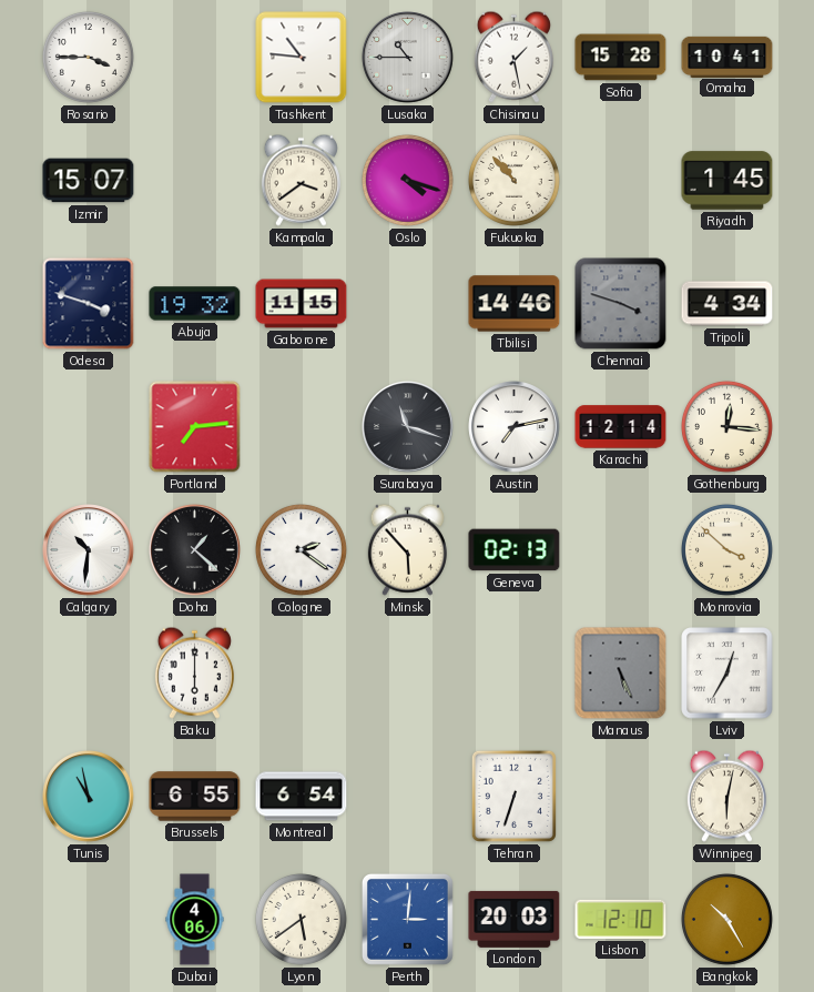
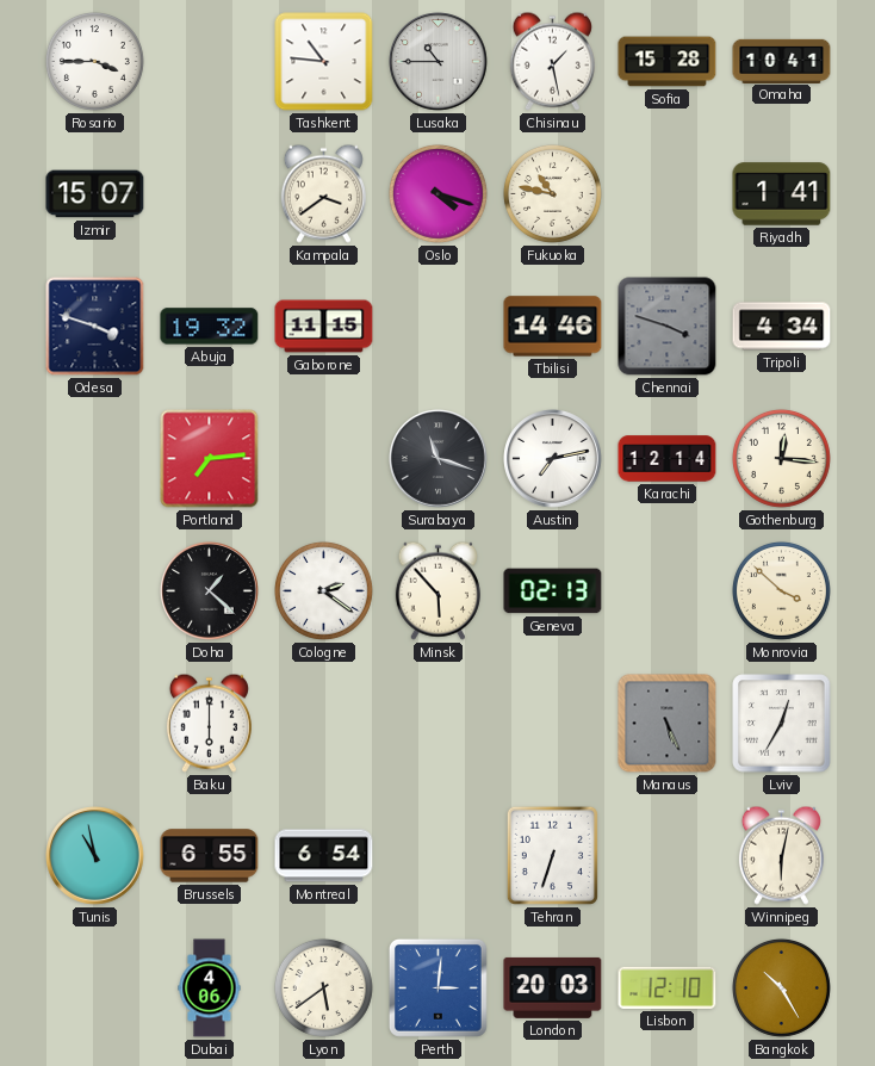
Fukuoka: 10:53 -> 10:47 (552, 193)
Riyadh: 1:45 -> 1:41 (782, 194)
Calgary: 10:31 -> none (89, 550)
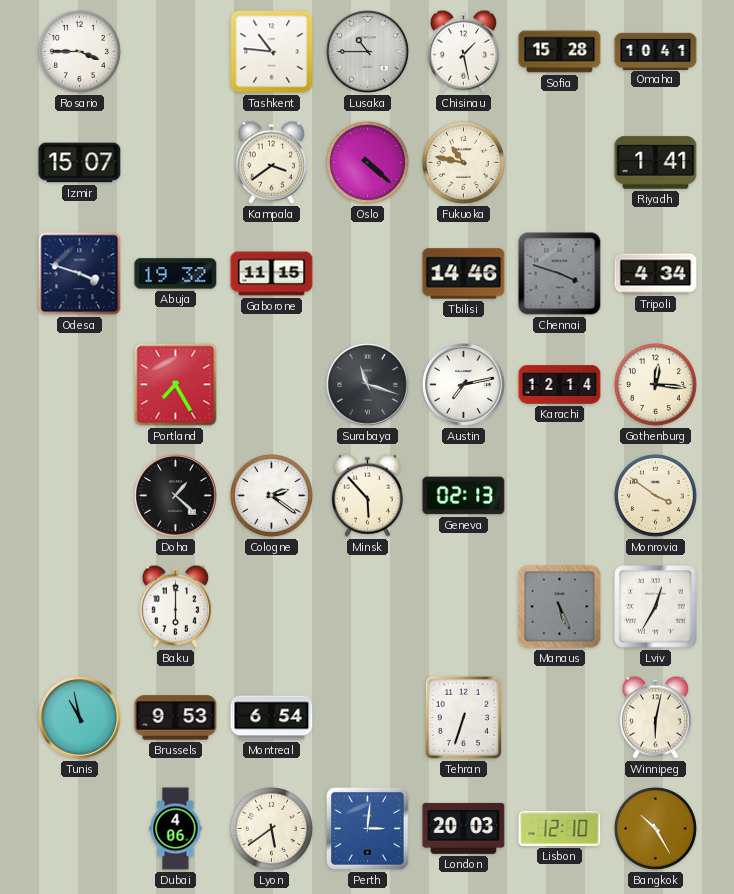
Oslo: 4:18 -> 4:22 (367, 162)
Portland: 7:14 -> 7:25 (176, 385)
Monrovia: 3:52 -> 3:51 (655, 495)
Brussels: 6:55 -> 9:53 (176, 718)
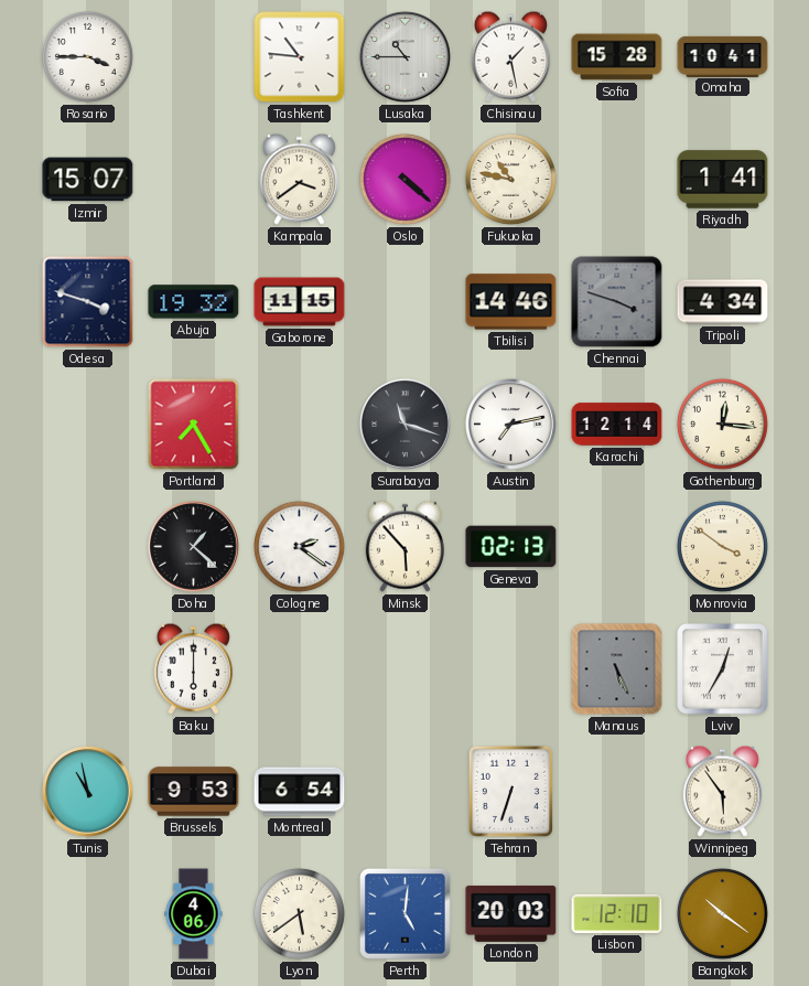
Winnipeg: 6:02 -> 5:54 (722, 791)
Perth: 3:01 -> 5:01 (404, 913)
Bangkok: 10:25 -> 10:21 (722, 913)
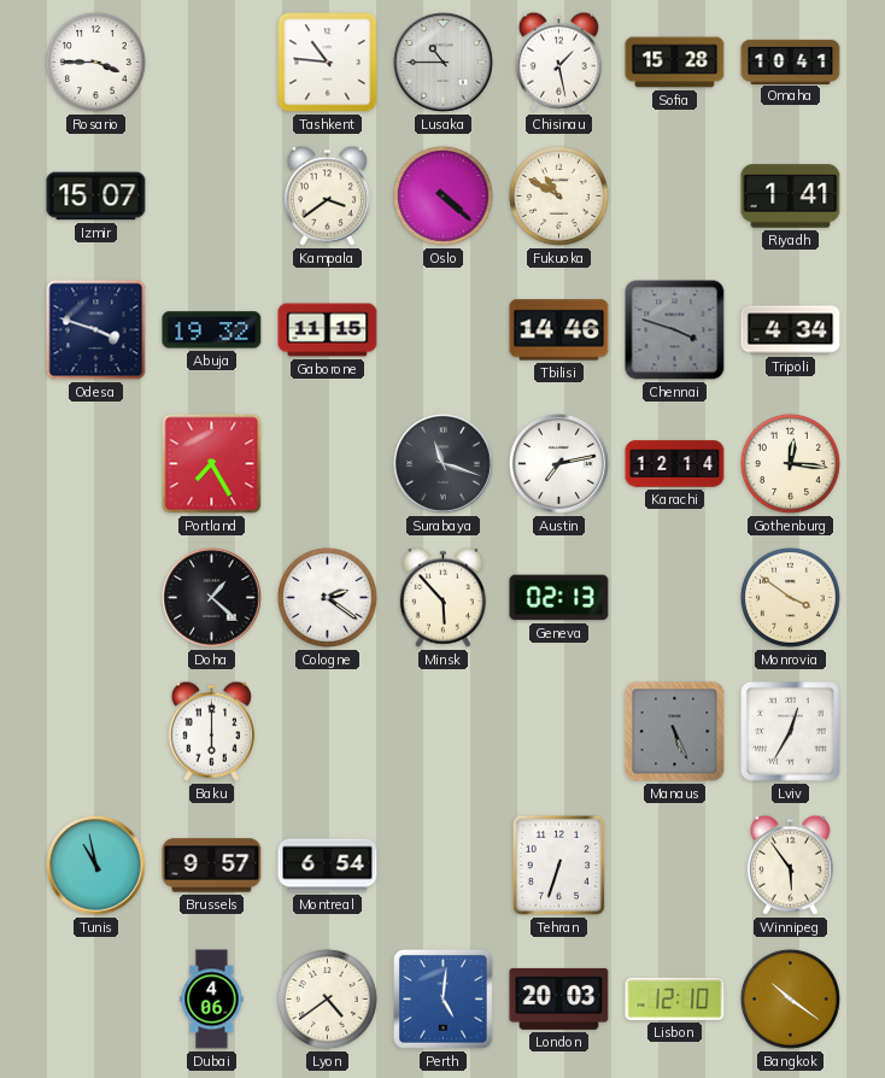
Fukuoka: 10:47 -> 10:50 (558, 195)
Brussels: 9:53 -> 9:57 (212, 866)
Lyon: 5:39 -> 4:39 (327, 998)
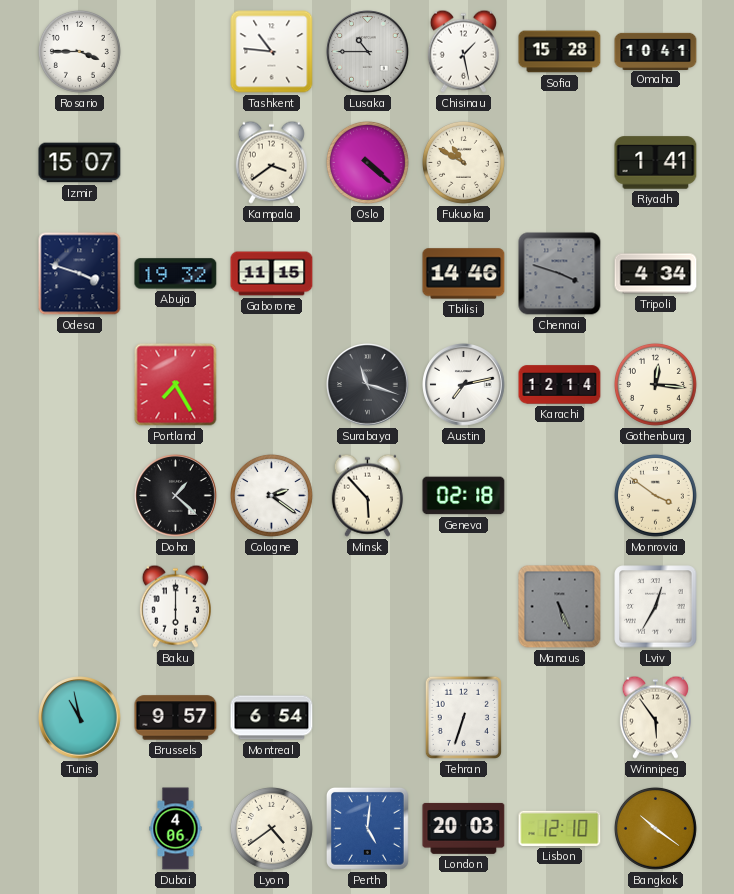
Geneva: 02:13 -> 02:18 (464, 496)
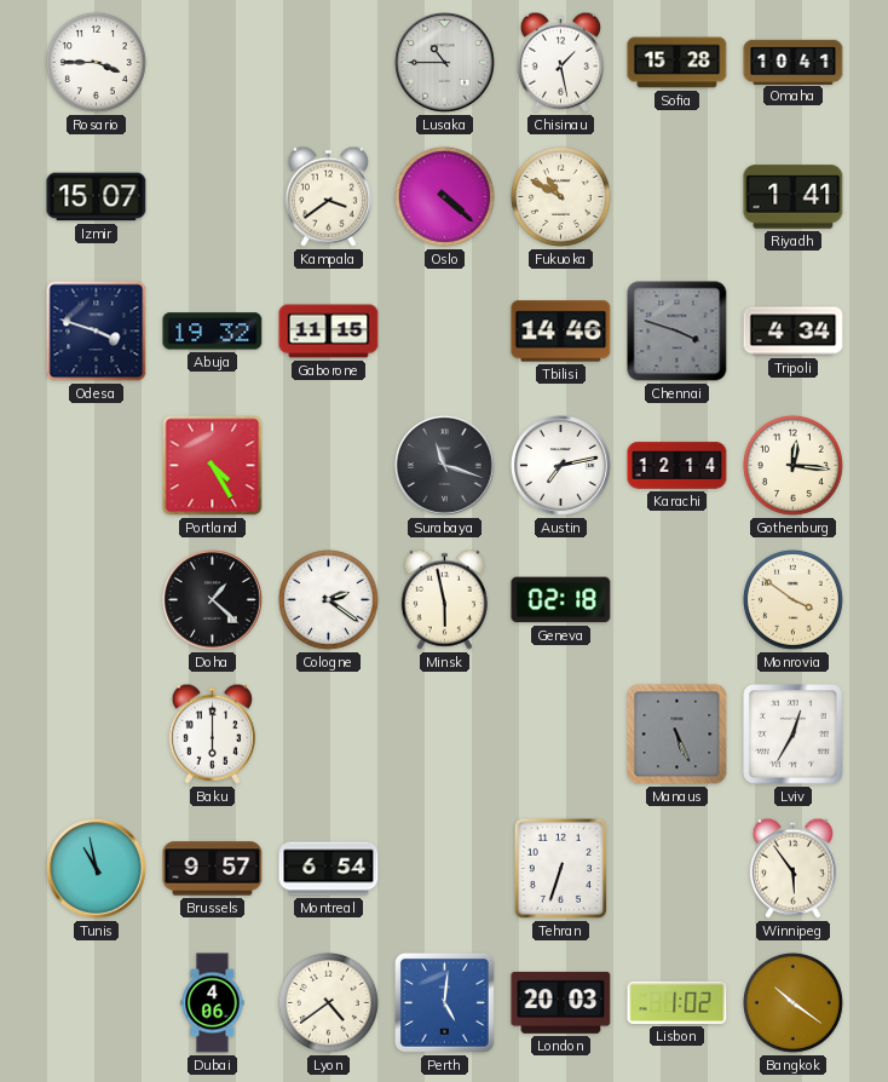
Tashkent: 10:46 -> none (272, 52)
Portland: 7:25 -> 4:25 (213, 466)
Minsk: 5:53 -> 5:58 (444, 599)
Lisbon: 12:10 -> 1:02 (677, 1002)
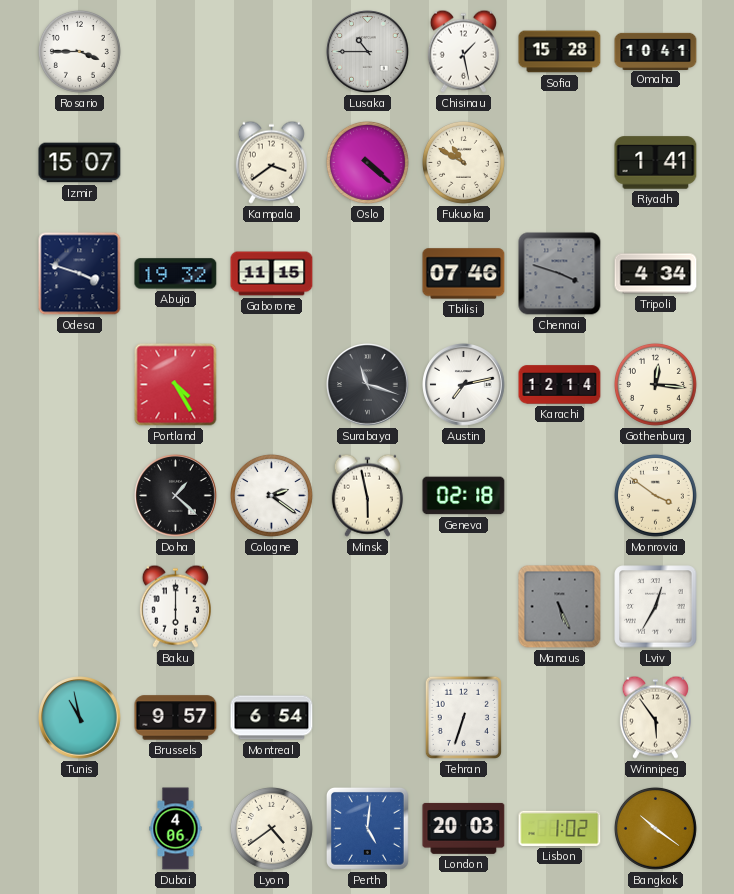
Tbilisi: 14:46 -> 07:46 (464, 274)
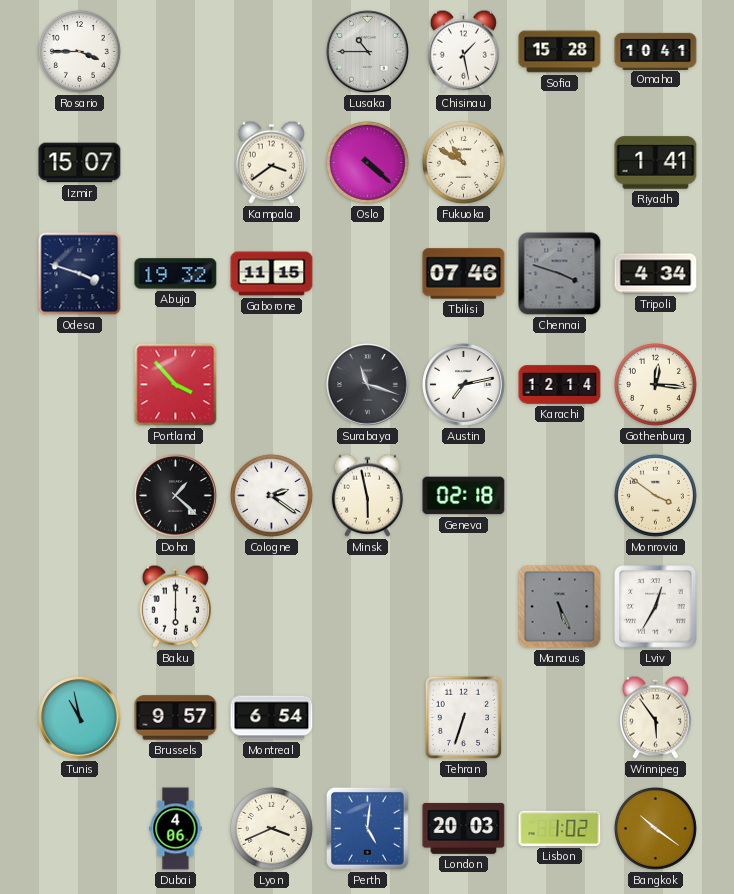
Portland: 4:25 -> 3:53 (176, 385)
Lyon: 4:39 -> 3:41 (271, 828)
